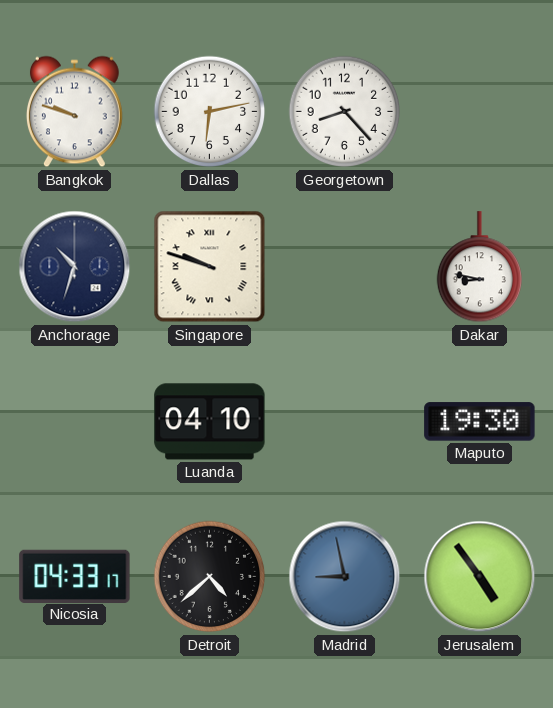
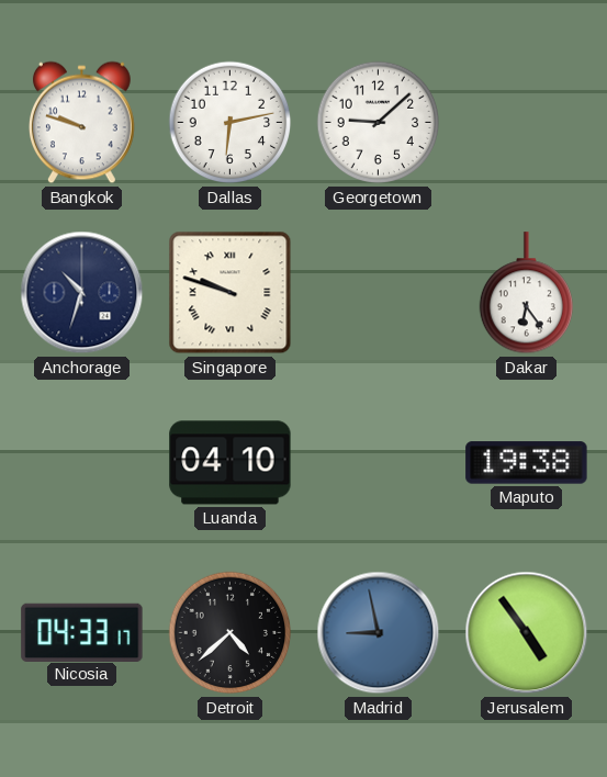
Georgetown: 8:23 -> 9:08 (379, 123)
Dakar: 8:47 -> 6:24 (526, 293)
Maputo: 19:30 -> 19:38 (527, 463)
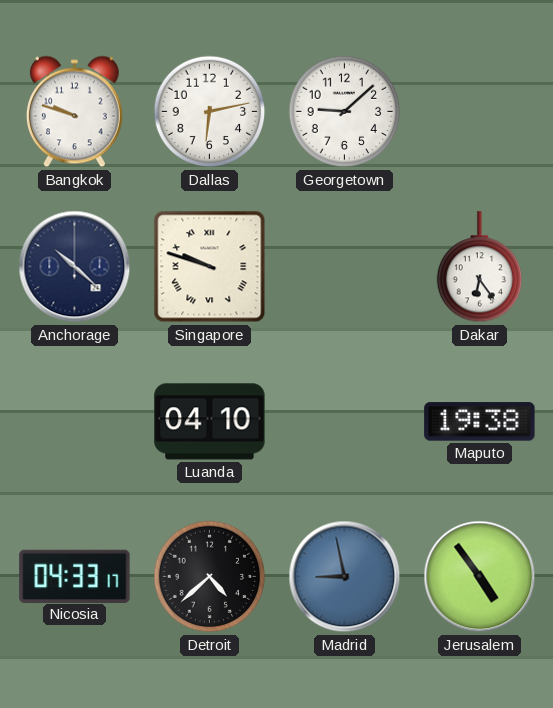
Anchorage: 10:33 -> 10:22 (75, 267)
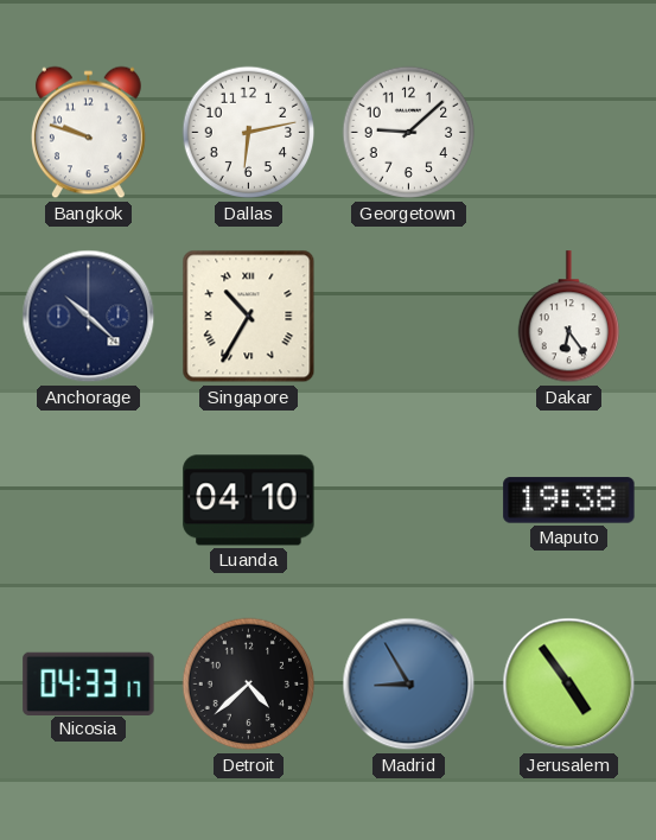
Singapore: 9:48 -> 10:35 (249, 317)
Madrid: 8:58 -> 8:55 (409, 685)
